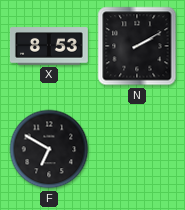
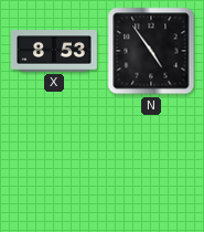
N: 2:10 -> 4:54 (151, 51)
F: 6:50 -> none (49, 149)
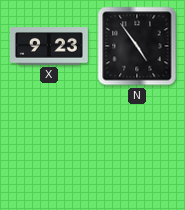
X: 8:53 -> 9:23 (49, 46)
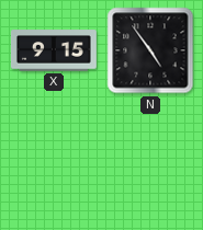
X: 9:23 -> 9:15 (54, 50)
